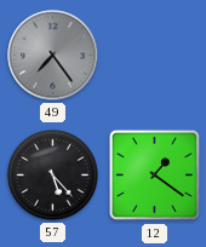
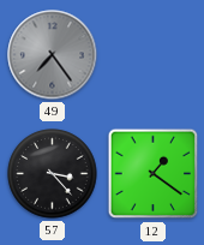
57: 5:23 -> 3:23 (53, 174)
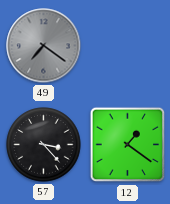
49: 7:24 -> 7:21 (44, 46)
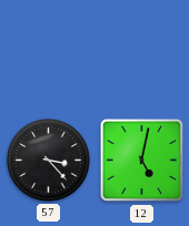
49: 7:21 -> none (44, 46)
12: 1:21 -> 5:02 (142, 161)
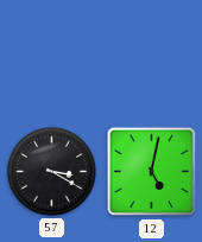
57: 3:23 -> 3:20 (52, 172)
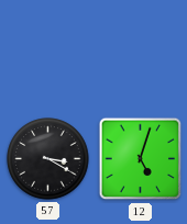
12: 5:02 -> 5:03 (141, 159)
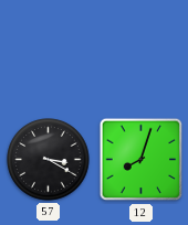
12: 5:03 -> 8:03 (142, 160)
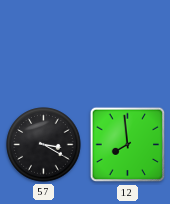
12: 8:03 -> 7:59 (128, 145)
